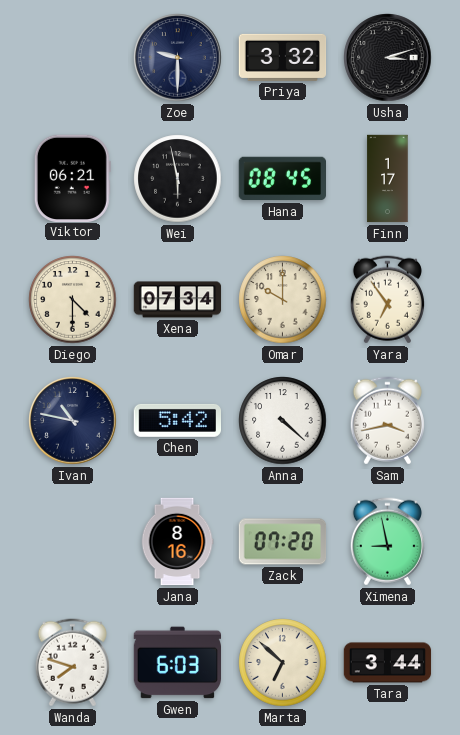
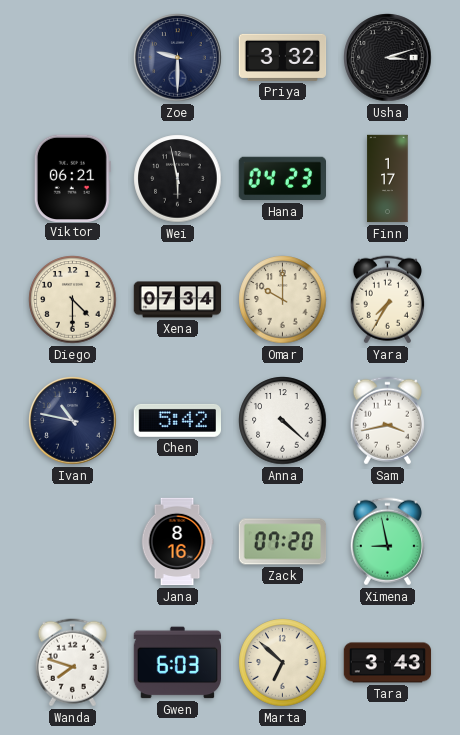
Hana: 08:45 -> 04:23 (282, 179)
Yara: 6:54 -> 7:35 (387, 300)
Tara: 3:44 -> 3:43 (388, 663)
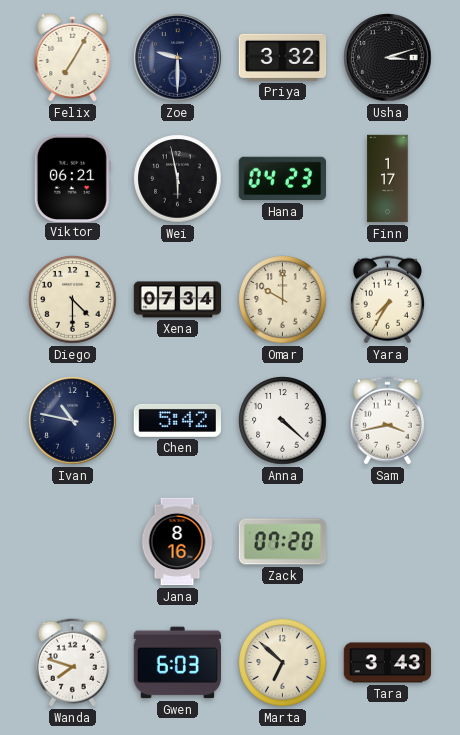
Felix: none -> 7:05 (73, 57)
Ximena: 8:58 -> none (387, 542)
